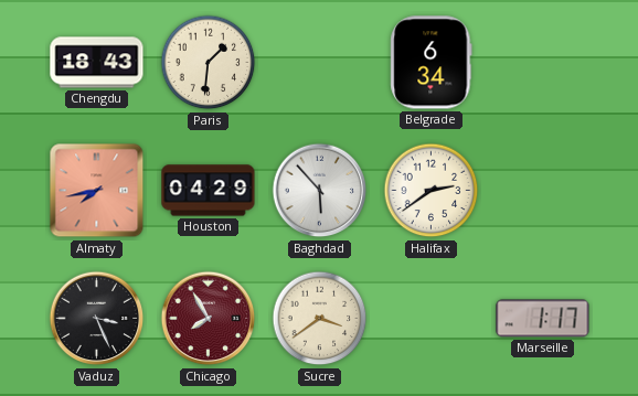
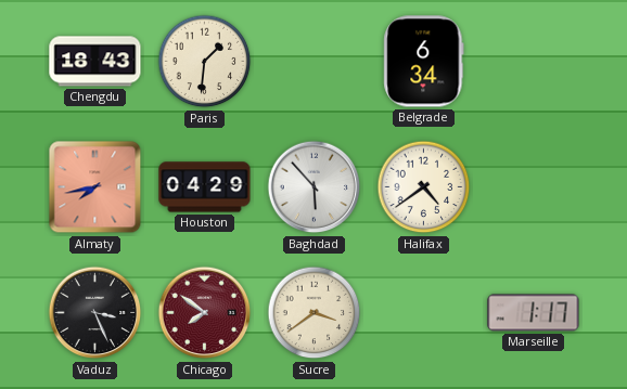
Halifax: 2:39 -> 4:39 (424, 187)
Chicago: 7:55 -> 7:51 (205, 313)
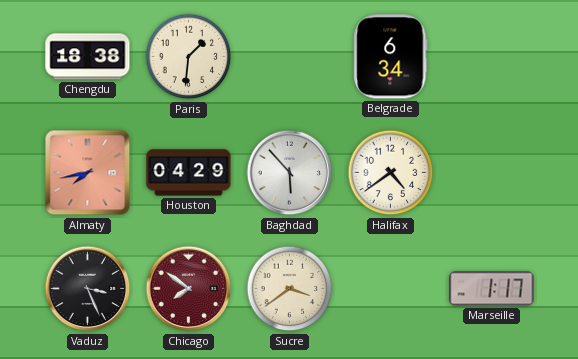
Chengdu: 18:43 -> 18:38 (88, 57)
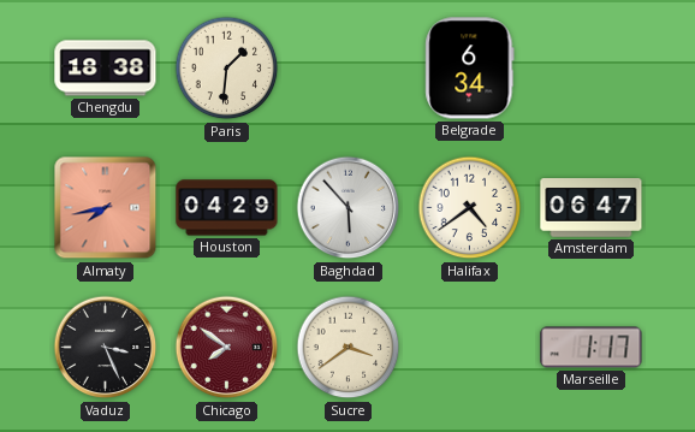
Amsterdam: none -> 06:47 (592, 208)
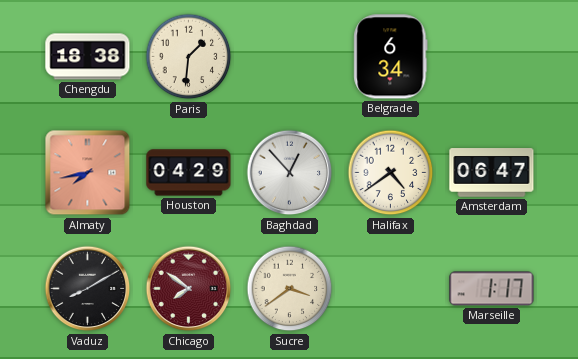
Baghdad: 5:53 -> 12:53 (290, 173)
Vaduz: 3:26 -> 8:10 (88, 289)
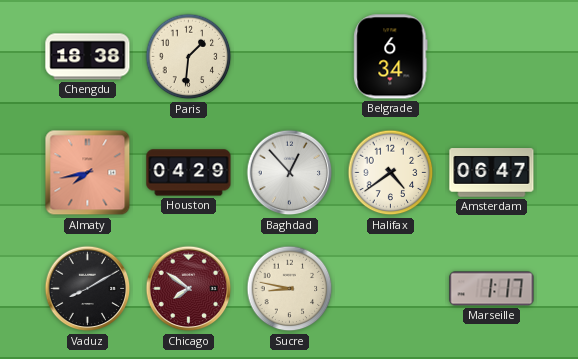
Sucre: 3:39 -> 8:47 (290, 289)
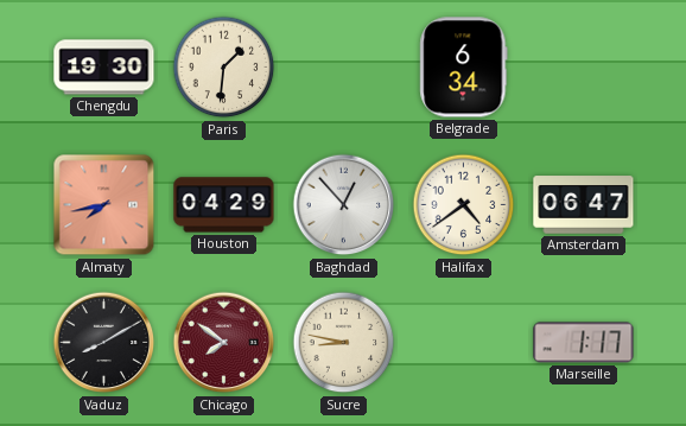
Chengdu: 18:38 -> 19:30 (104, 68)
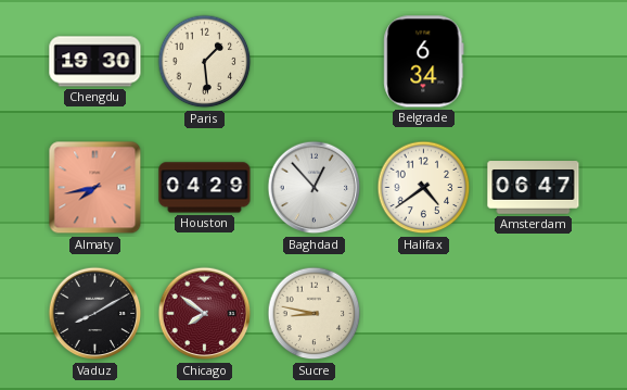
Paris: 1:31 -> 1:29 (205, 62)
Marseille: 1:17 -> none (584, 343)
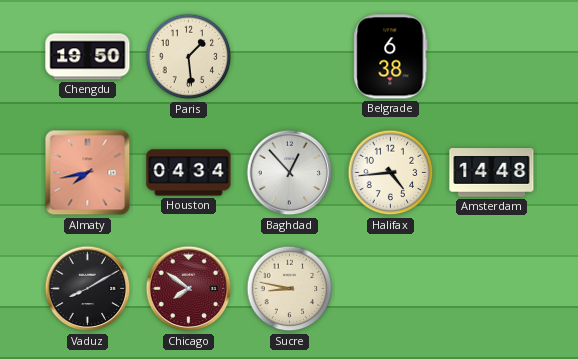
Chengdu: 19:30 -> 19:50 (88, 57)
Belgrade: 6:34 -> 6:38 (391, 57)
Houston: 04:29 -> 04:34 (189, 173)
Halifax: 4:39 -> 4:44 (391, 173)
Amsterdam: 06:47 -> 14:48 (492, 173)
